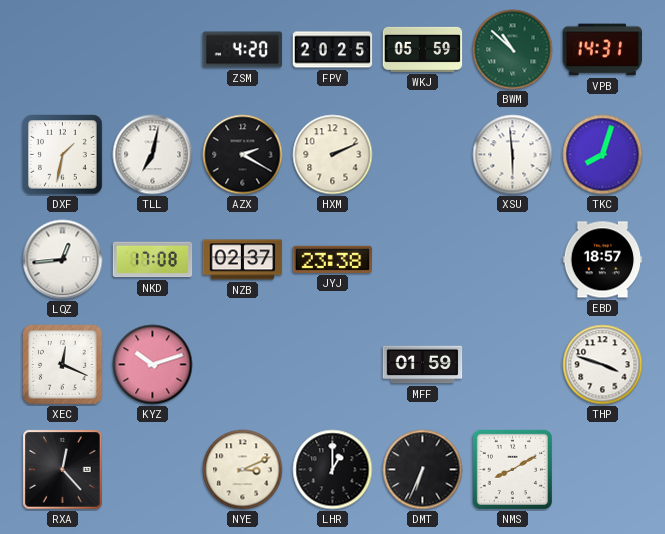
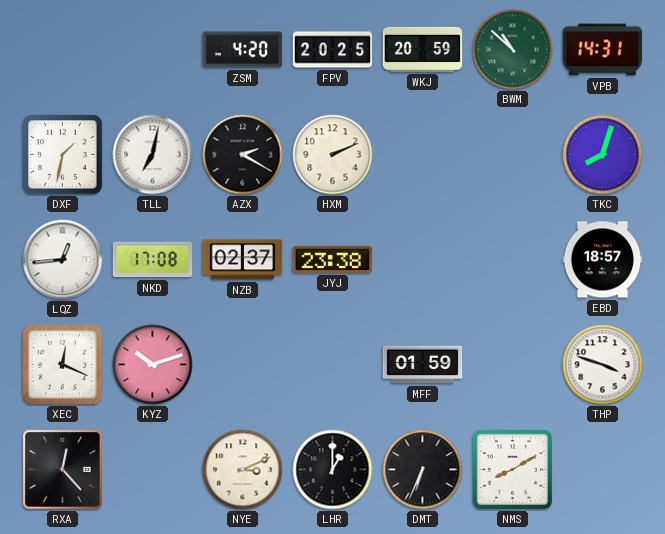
WKJ: 05:59 -> 20:59 (423, 49)
XSU: 5:59 -> none (513, 155)
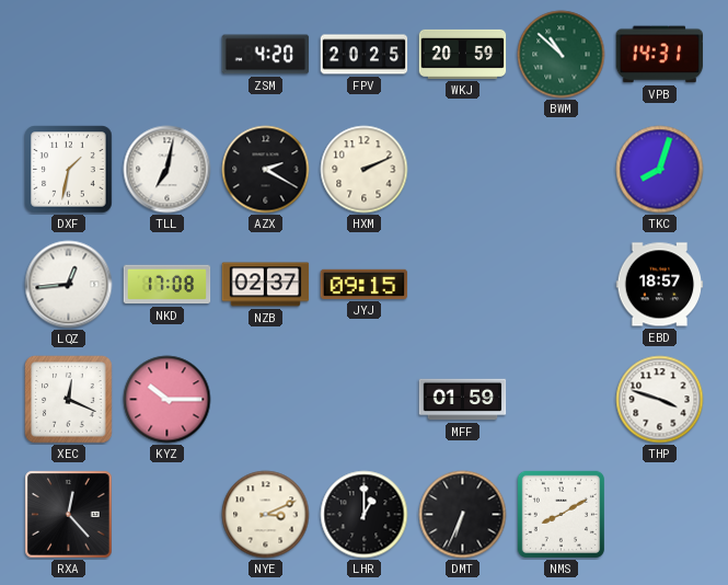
JYJ: 23:38 -> 09:15 (365, 284)
KYZ: 10:12 -> 10:15 (167, 400)
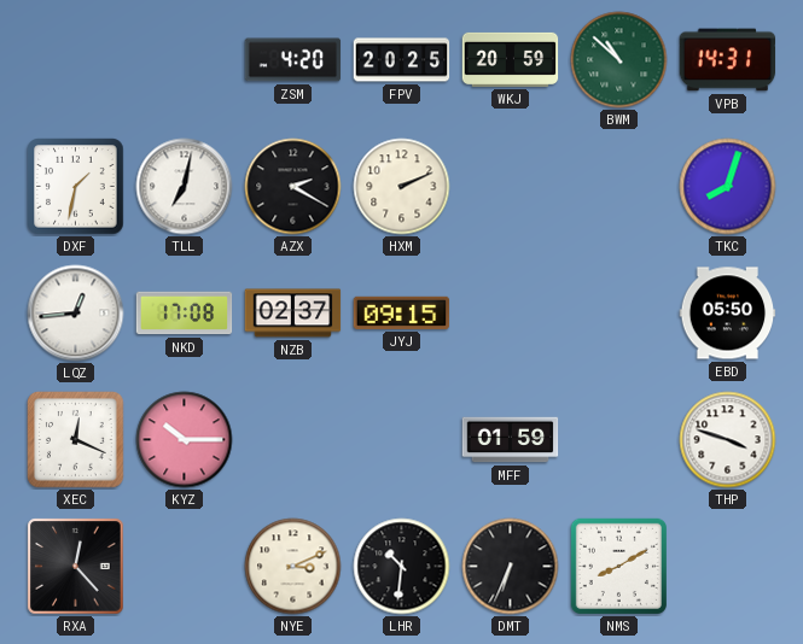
EBD: 18:57 -> 05:50 (728, 314)
LHR: 1:00 -> 10:31 (402, 567)
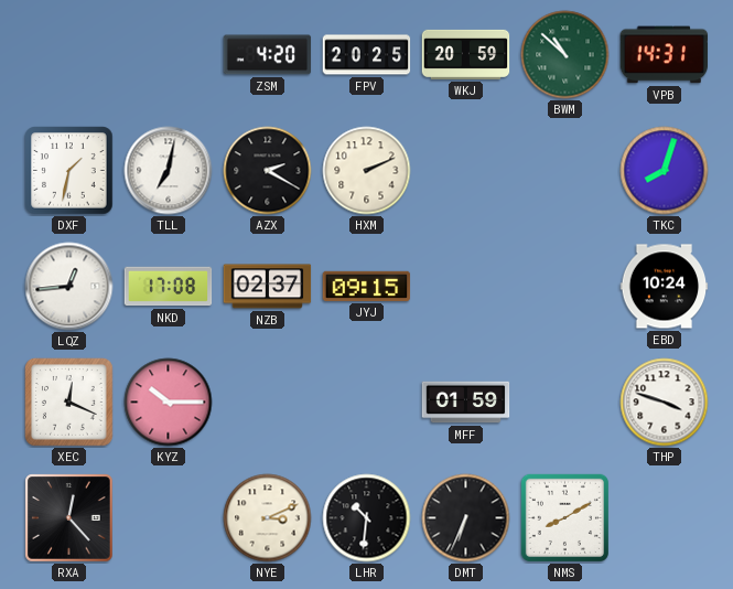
EBD: 05:50 -> 10:24 (665, 287)
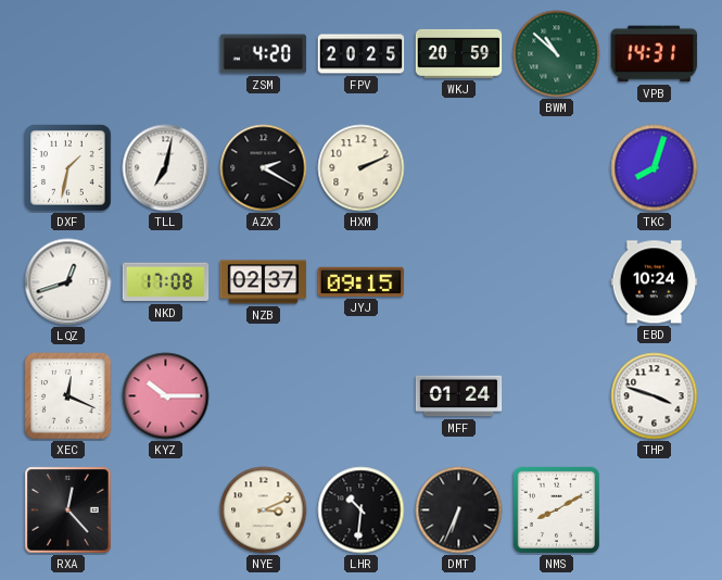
LQZ: 12:44 -> 12:42 (68, 282)
MFF: 01:59 -> 01:24 (459, 396)
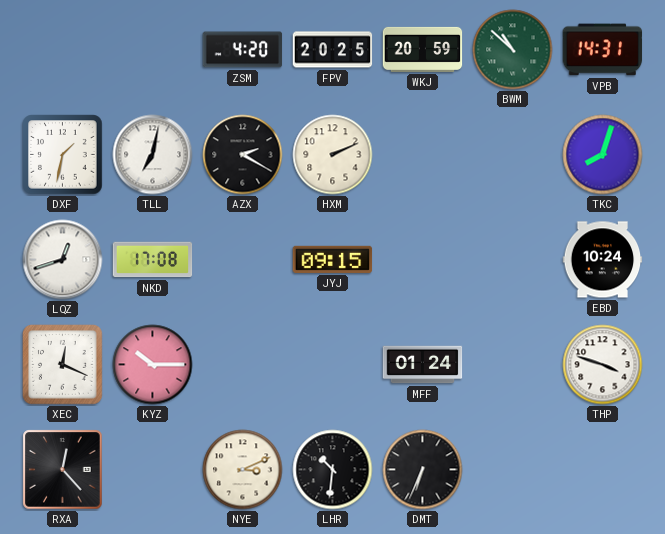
NZB: 02:37 -> none (264, 282)
NMS: 8:10 -> none (556, 509)
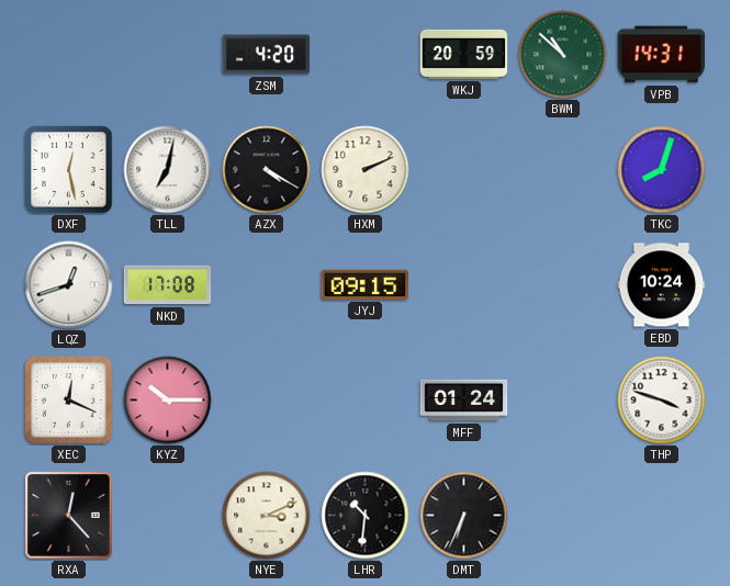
FPV: 20:25 -> none (333, 50)
DXF: 1:32 -> 12:28 (69, 170)
AZX: 2:20 -> 4:20 (267, 170)
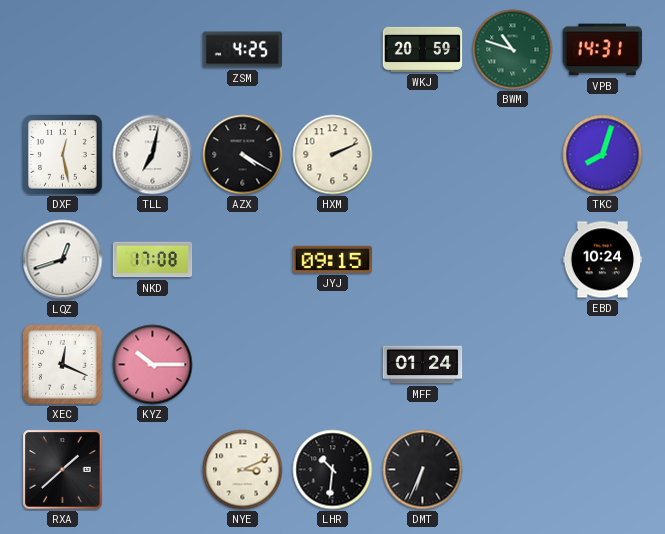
ZSM: 4:20 -> 4:25 (243, 50)
BWM: 10:52 -> 10:48 (513, 50)
THP: 3:48 -> none (662, 401)
RXA: 12:23 -> 1:38 (63, 470)
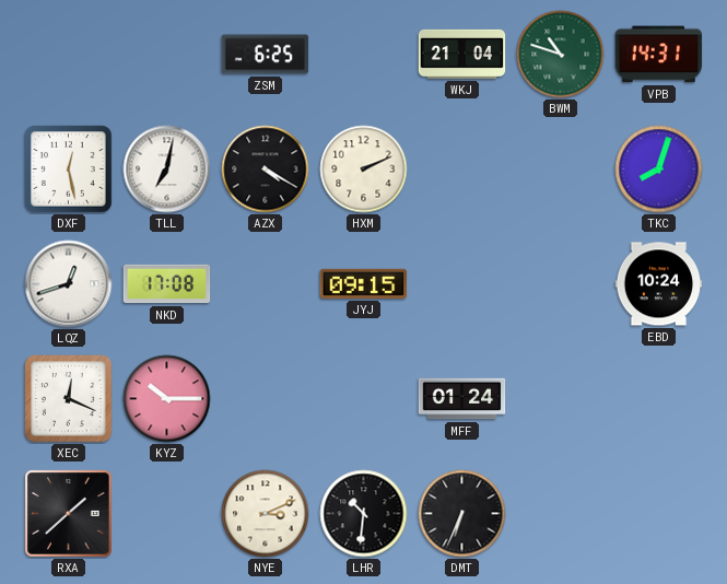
ZSM: 4:25 -> 6:25 (266, 55)
WKJ: 20:59 -> 21:04 (462, 54)
